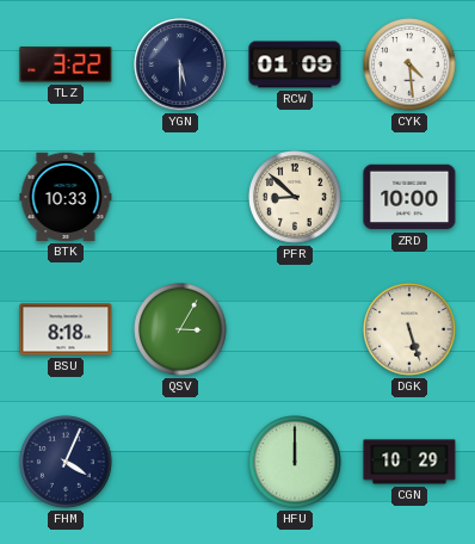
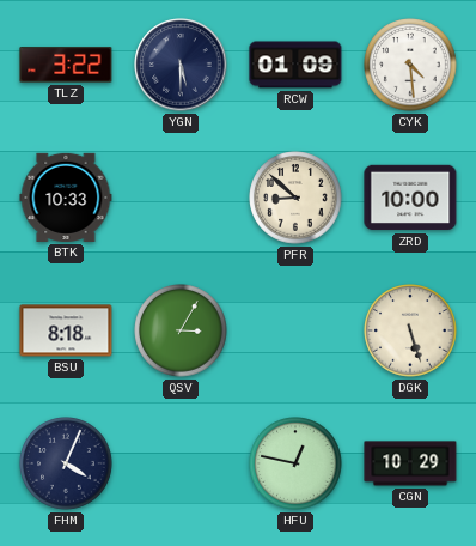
HFU: 12:00 -> 12:47 (295, 463)
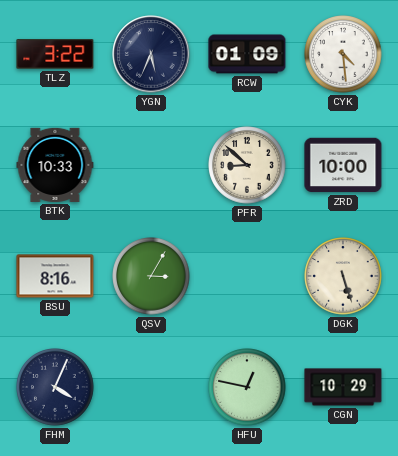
YGN: 5:30 -> 5:34 (151, 54)
BSU: 8:18 -> 8:16 (55, 276)
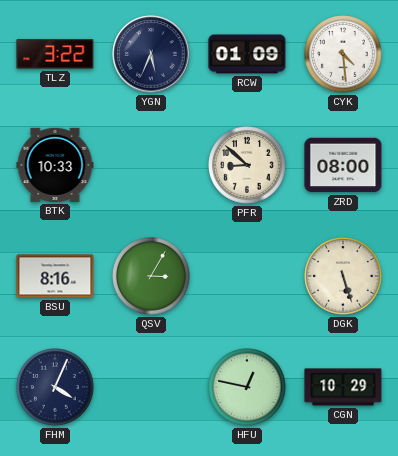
ZRD: 10:00 -> 08:00 (343, 165)
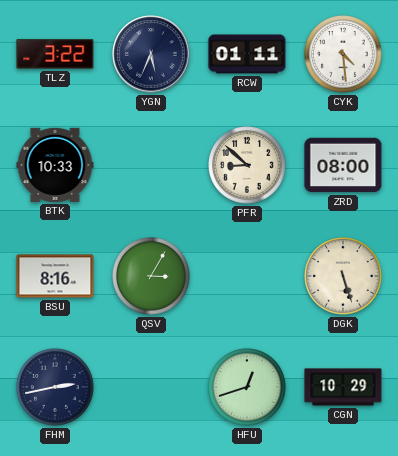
RCW: 01:09 -> 01:11 (247, 54)
FHM: 4:04 -> 2:43 (55, 387)
HFU: 12:47 -> 12:42 (247, 387)
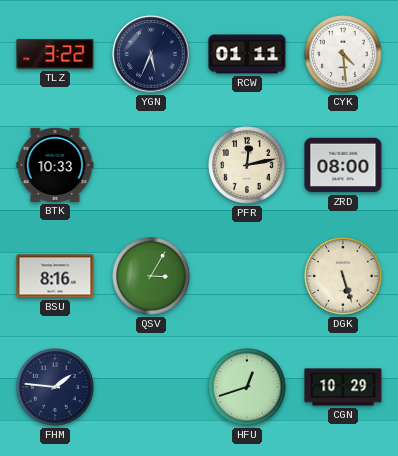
PFR: 8:52 -> 12:13 (247, 165)
FHM: 2:43 -> 1:46 (55, 387)
